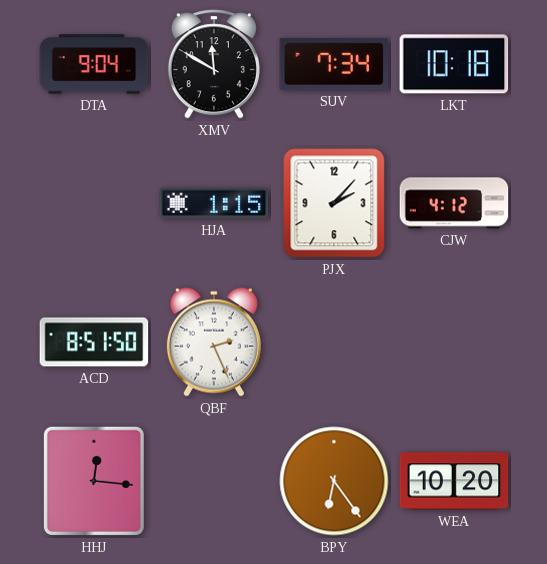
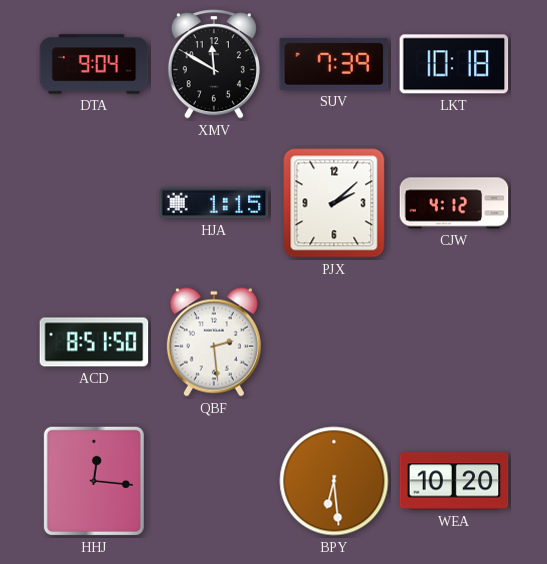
SUV: 7:34 -> 7:39 (334, 64)
PJX: 2:07 -> 2:08 (334, 203)
QBF: 2:26 -> 2:29 (214, 342)
BPY: 6:24 -> 6:29 (334, 481)
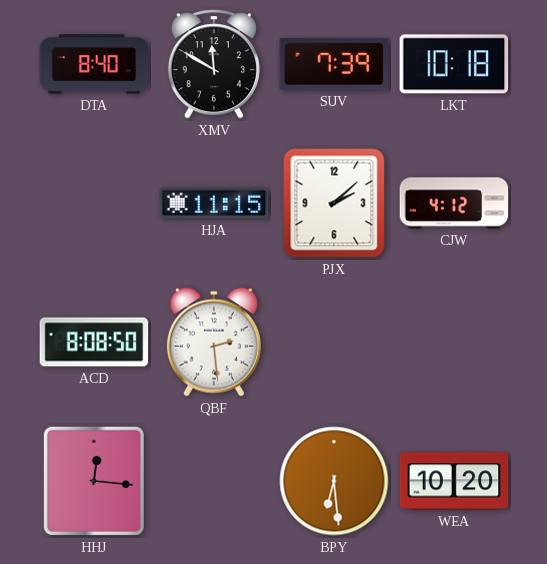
DTA: 9:04 -> 8:40 (94, 64)
HJA: 1:15 -> 11:15 (214, 203)
ACD: 8:51 -> 8:08 (94, 342)
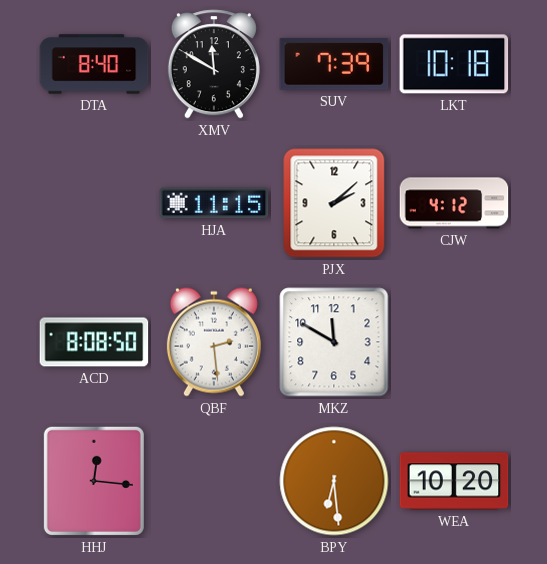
MKZ: none -> 11:50 (334, 342)
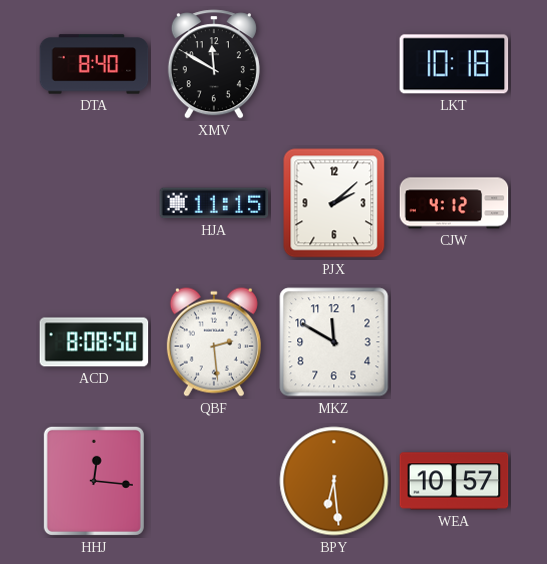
SUV: 7:39 -> none (334, 64)
WEA: 10:20 -> 10:57 (454, 481)
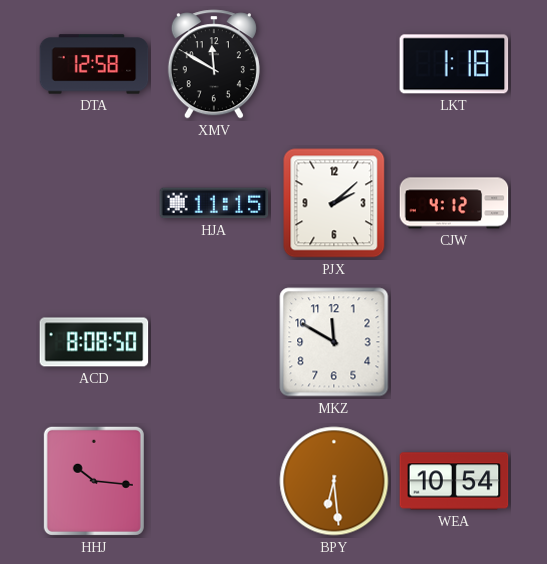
DTA: 8:40 -> 12:58 (94, 64)
LKT: 10:18 -> 1:18 (454, 64)
QBF: 2:29 -> none (214, 342)
HHJ: 12:16 -> 10:16 (94, 481)
WEA: 10:57 -> 10:54 (454, 481)
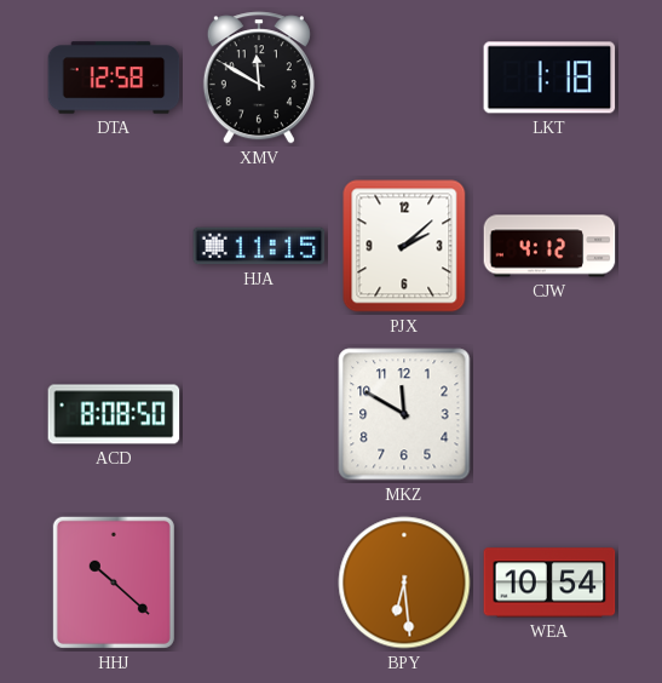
HHJ: 10:16 -> 10:22 (114, 582)
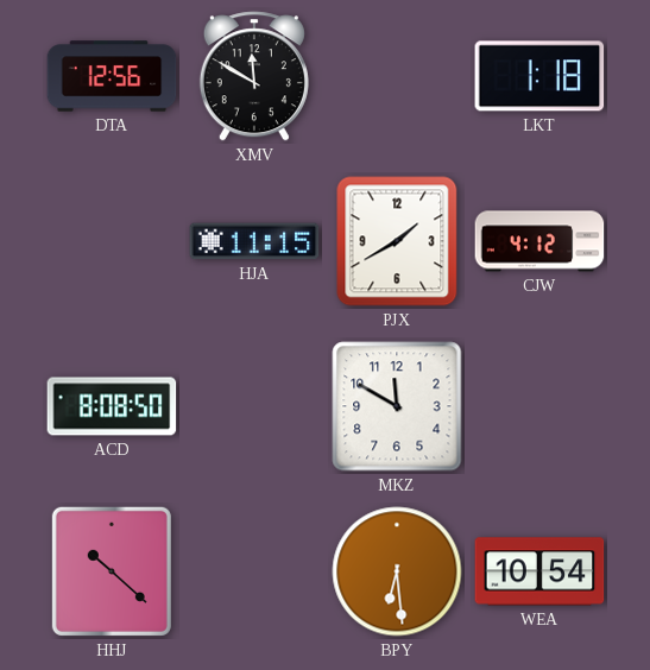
DTA: 12:58 -> 12:56 (112, 76)
PJX: 2:08 -> 1:40 (397, 241)
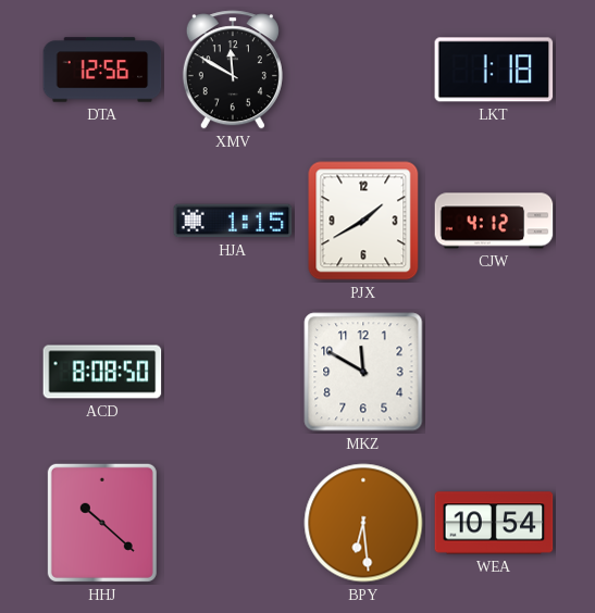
HJA: 11:15 -> 1:15 (233, 221)
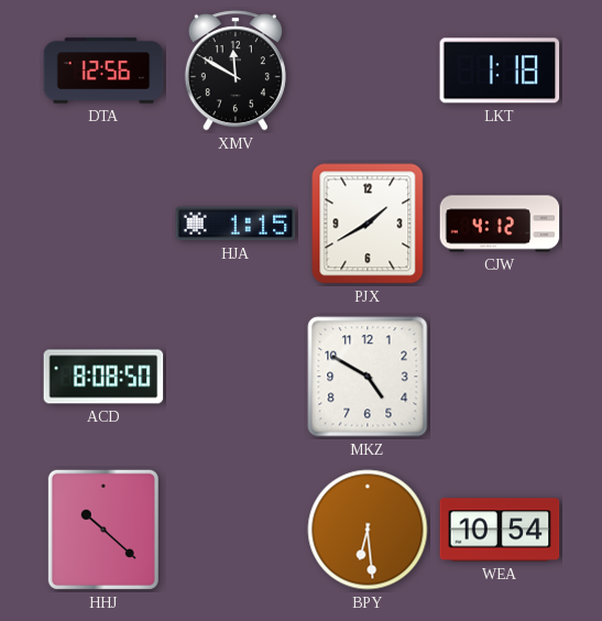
MKZ: 11:50 -> 4:50 (368, 377)
